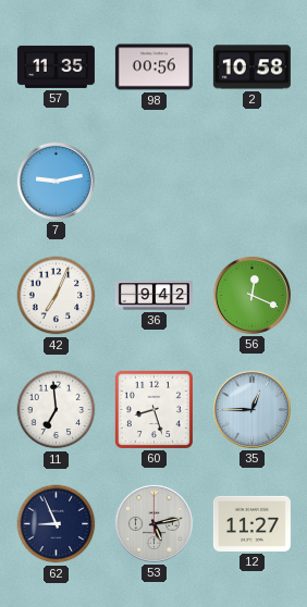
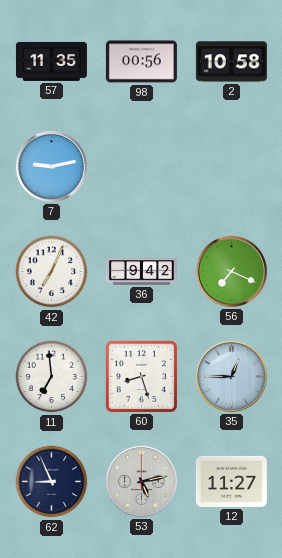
56: 12:19 -> 7:19 (231, 271)
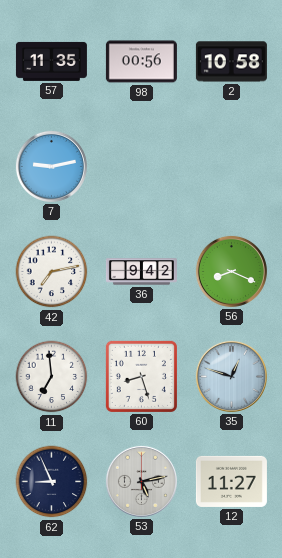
42: 7:04 -> 7:13 (52, 272)
56: 7:19 -> 8:19 (231, 271)
35: 12:45 -> 12:48 (231, 376)
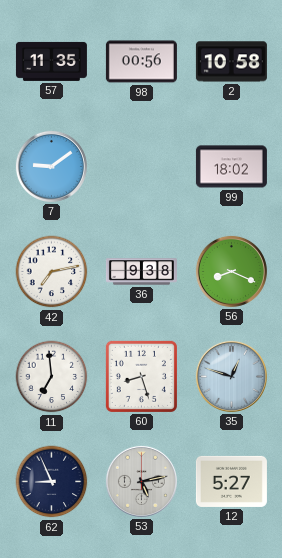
7: 9:13 -> 9:09 (51, 166)
99: none -> 18:02 (231, 167)
36: 9:42 -> 9:38 (141, 272)
12: 11:27 -> 5:27 (231, 481)
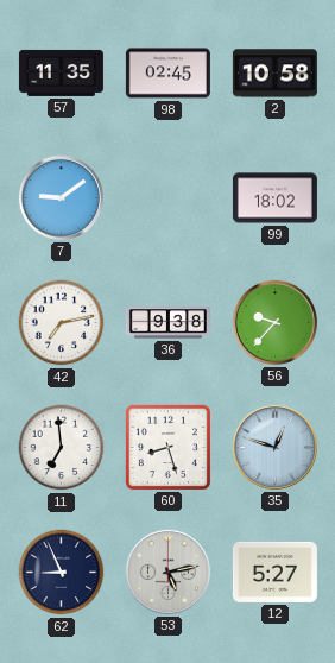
98: 00:56 -> 02:45 (167, 74)
56: 8:19 -> 9:37 (274, 322)
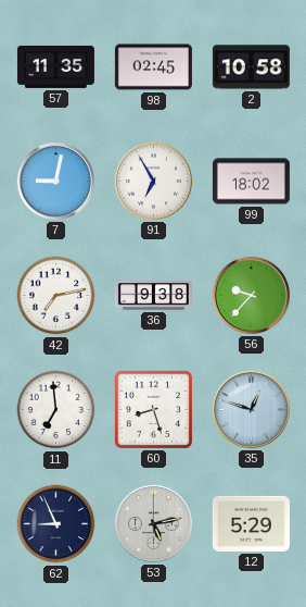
7: 9:09 -> 9:02 (55, 181)
91: none -> 6:55 (153, 181)
12: 5:27 -> 5:29 (251, 523)
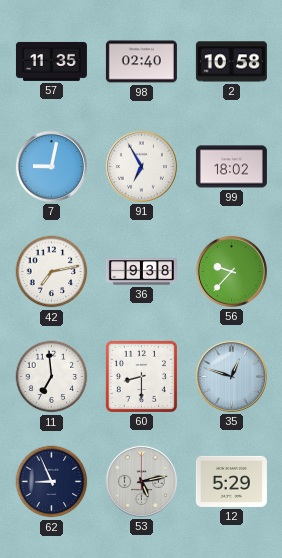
98: 02:45 -> 02:40 (141, 62)
60: 8:27 -> 8:30 (141, 376)
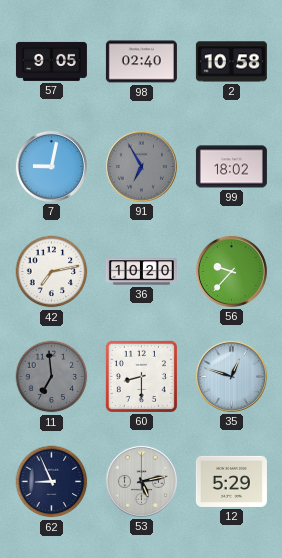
57: 11:35 -> 9:05 (51, 61)
91 dial: white -> grey (141, 166)
36: 9:38 -> 10:20 (141, 272)
11 dial: white -> grey (52, 377)
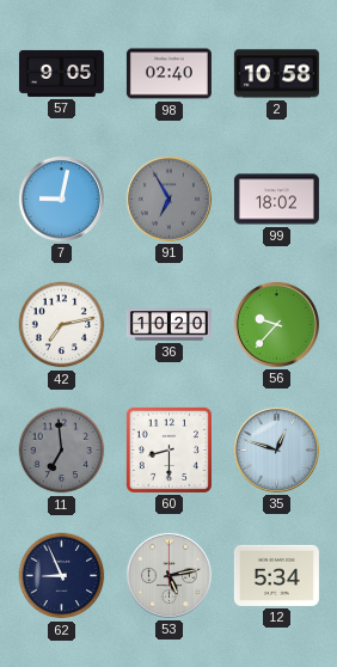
12: 5:29 -> 5:34 (276, 575)
